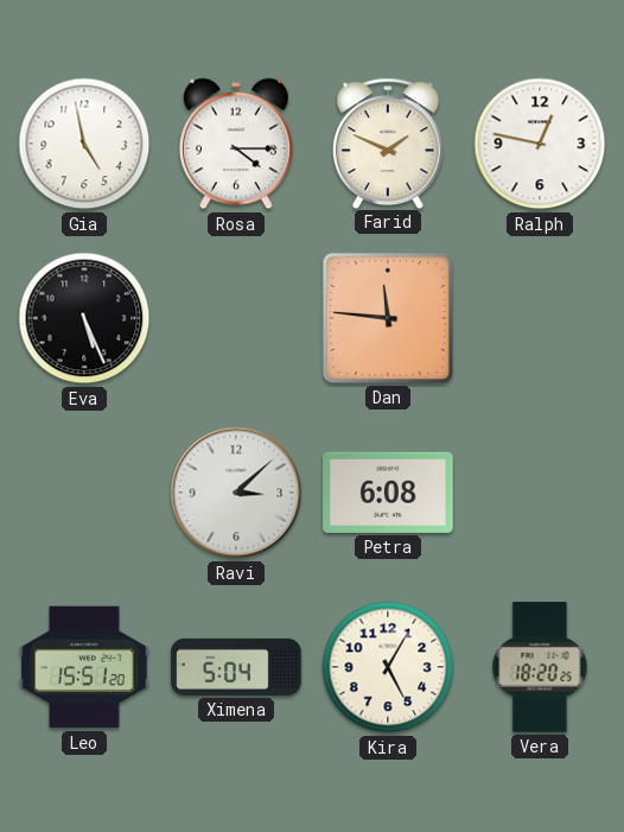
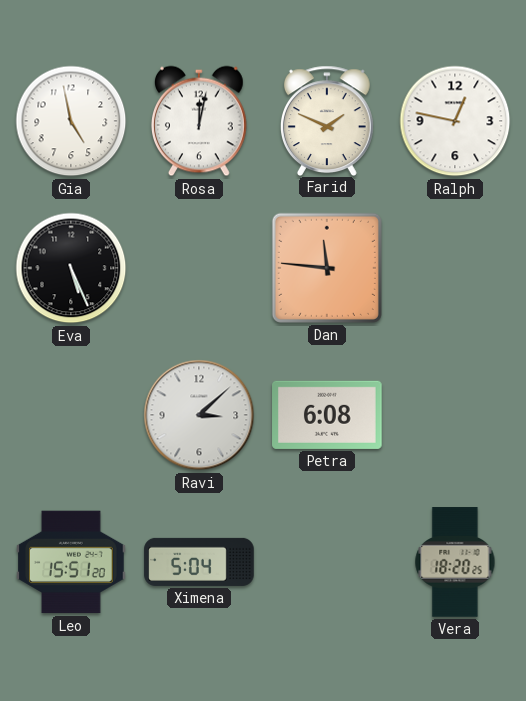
Rosa: 4:15 -> 12:02 (199, 121)
Kira: 5:05 -> none (388, 667)
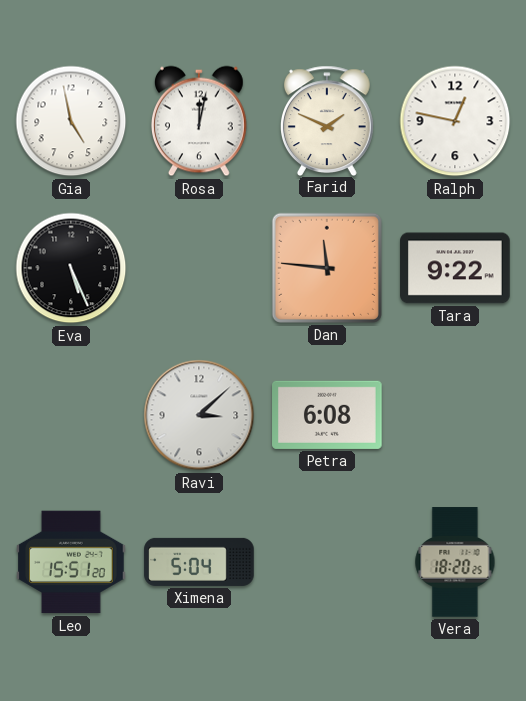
Tara: none -> 9:22 (455, 268)
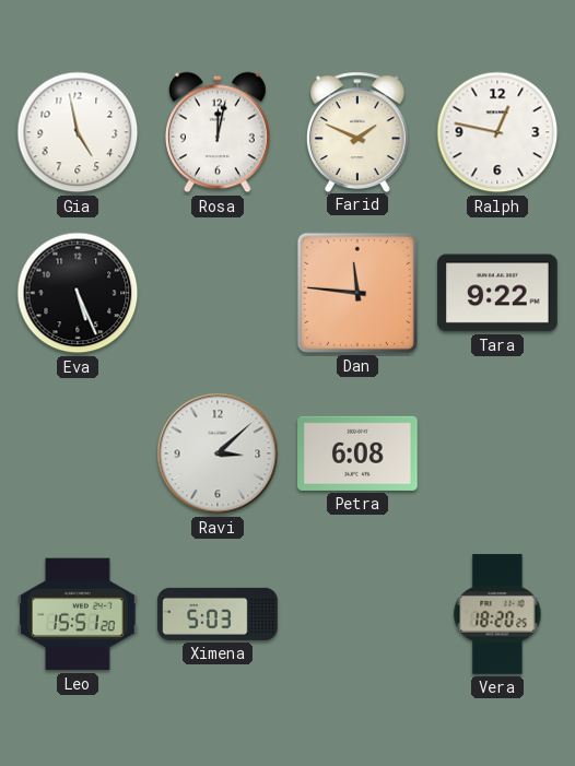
Ximena: 5:04 -> 5:03 (218, 614)
